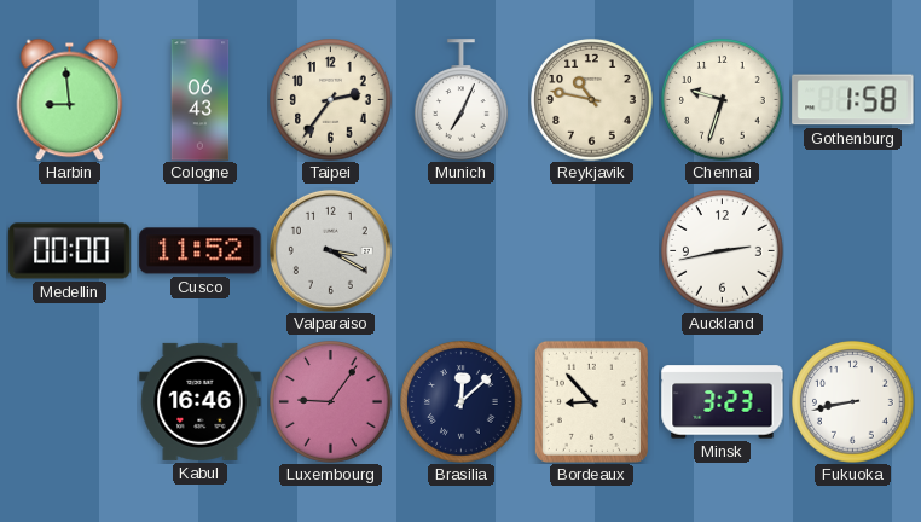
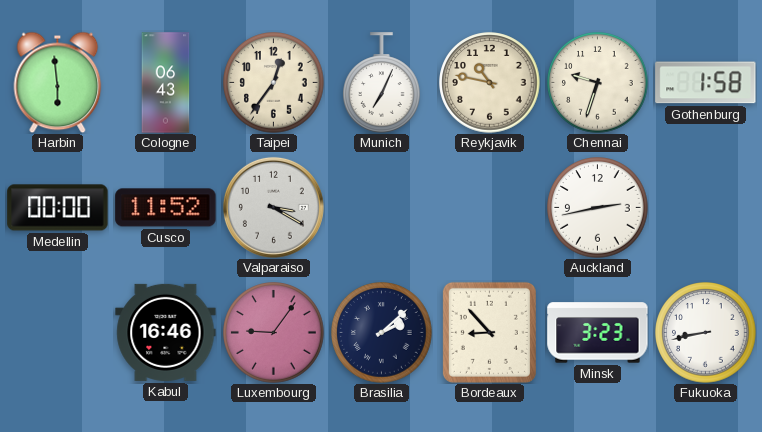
Harbin: 8:59 -> 5:59 (58, 82)
Taipei: 2:36 -> 12:36 (274, 83)
Brasilia: 12:08 -> 2:08 (382, 333)
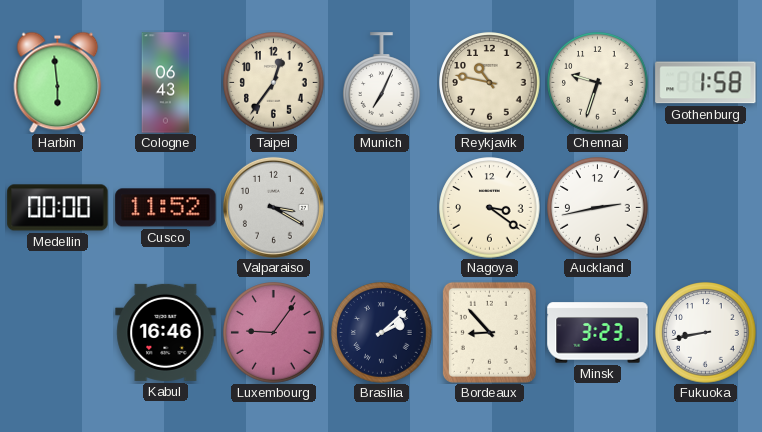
Nagoya: none -> 3:21 (490, 208)
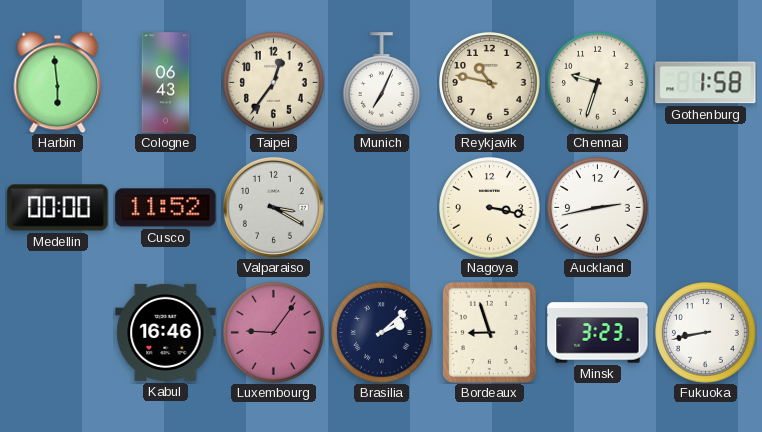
Nagoya: 3:21 -> 3:17 (490, 208)
Bordeaux: 8:53 -> 8:57 (489, 332)
